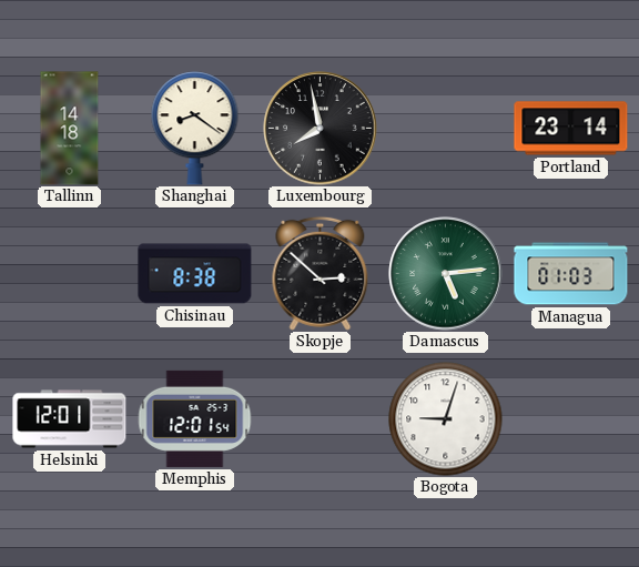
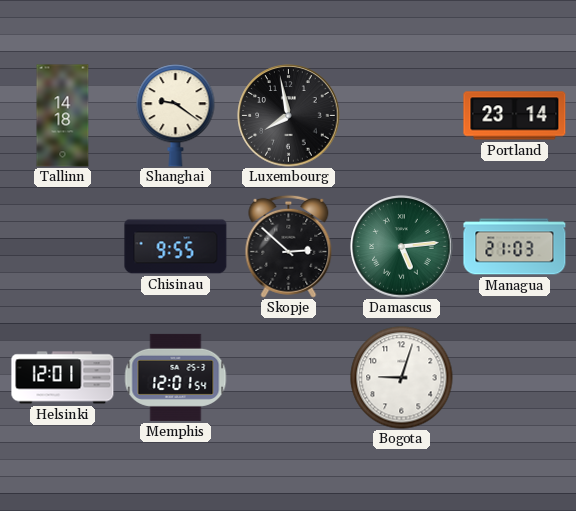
Shanghai: 8:21 -> 9:21 (176, 116)
Chisinau: 8:38 -> 9:55 (176, 247)
Managua: 01:03 -> 21:03 (515, 247)
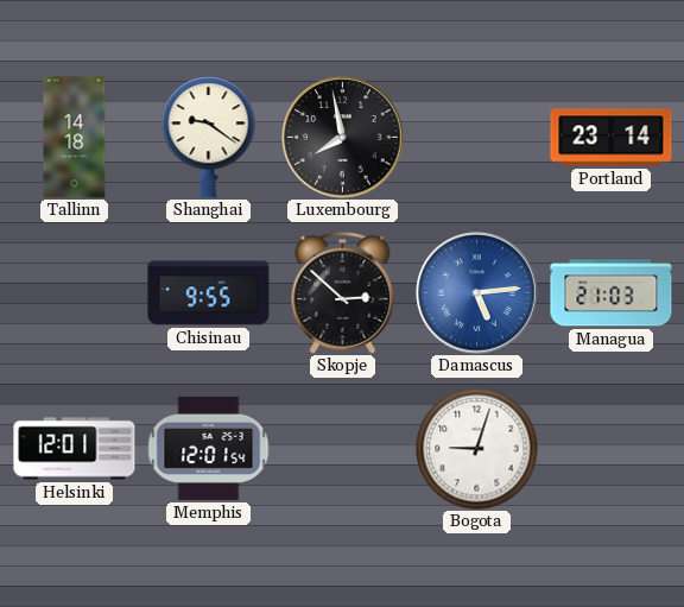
Damascus dial: green -> blue (477, 293)
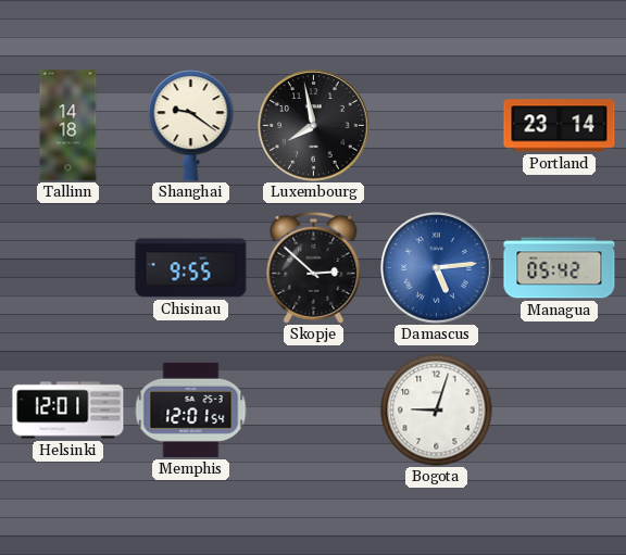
Managua: 21:03 -> 05:42 (560, 268)
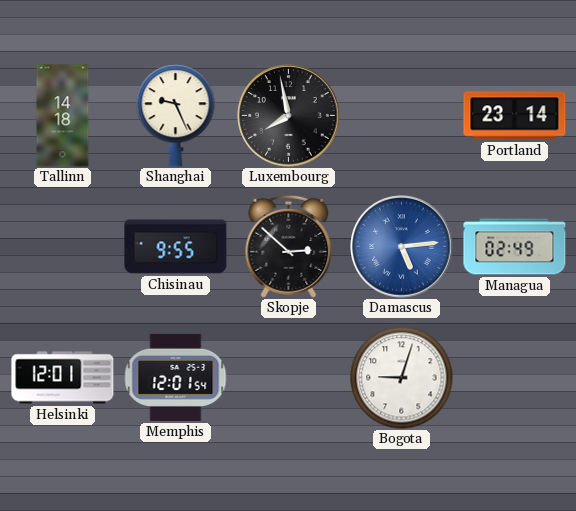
Shanghai: 9:21 -> 9:26 (176, 116)
Managua: 05:42 -> 02:49 (515, 247)
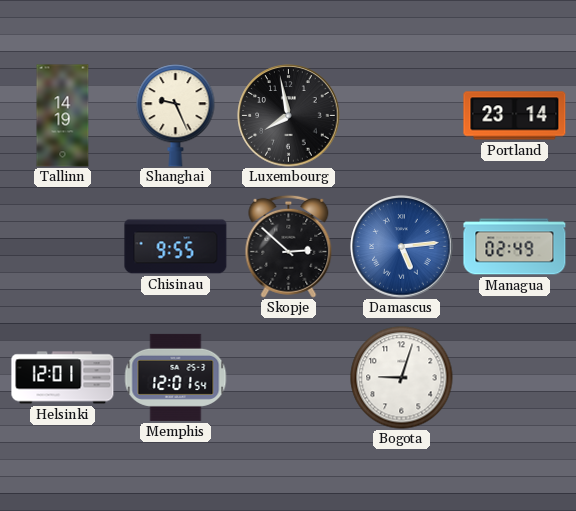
Tallinn: 14:18 -> 14:19 (63, 116)
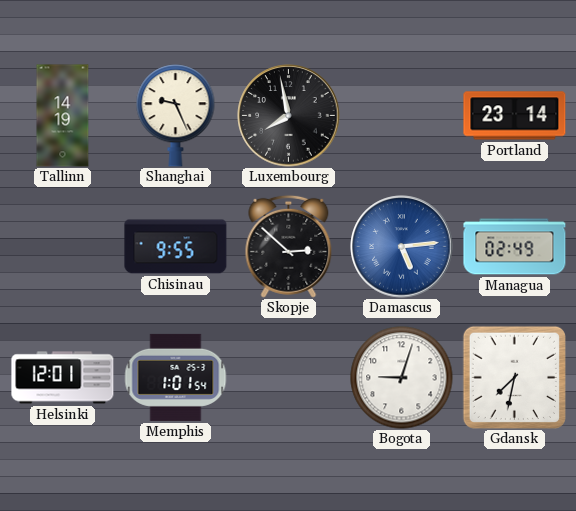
Memphis: 12:01 -> 1:01 (176, 377)
Gdansk: none -> 7:32 (514, 377)
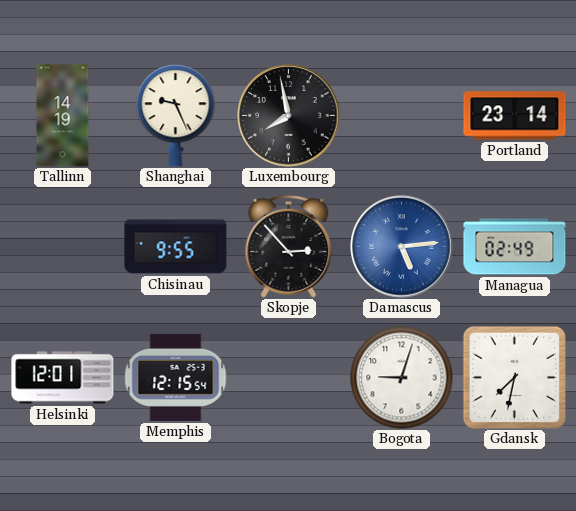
Skopje: 2:52 -> 2:53 (289, 246)
Memphis: 1:01 -> 12:15 (176, 377)
